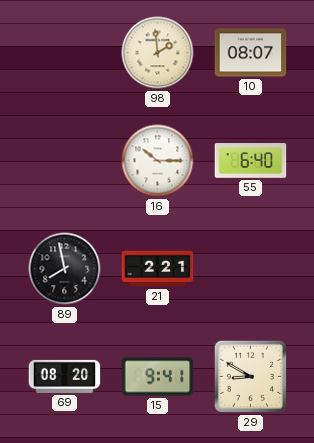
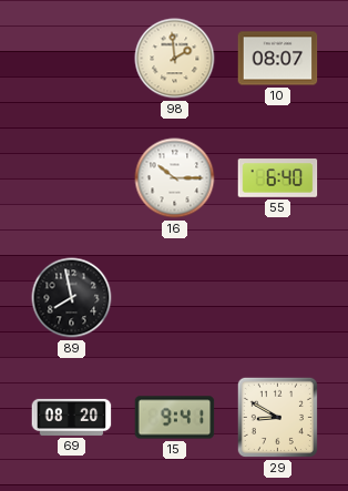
21: 2:21 -> none (158, 269)
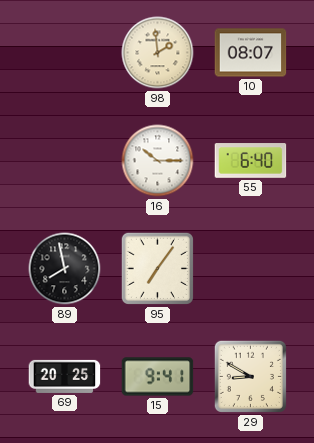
95: none -> 7:06 (157, 268)
69: 08:20 -> 20:25 (65, 376)
